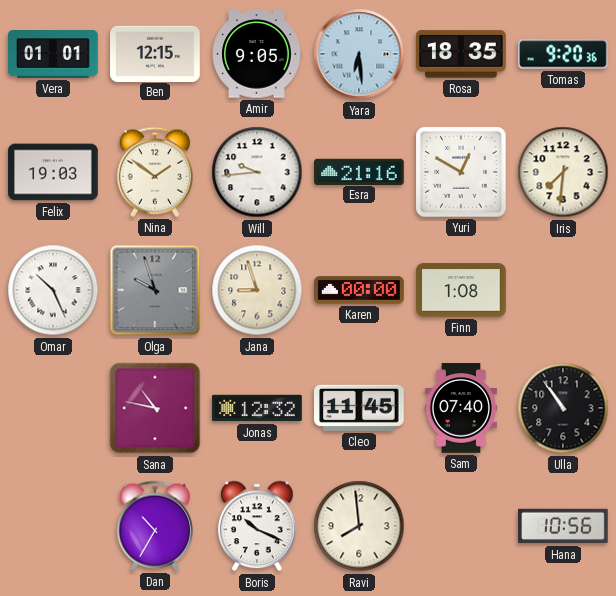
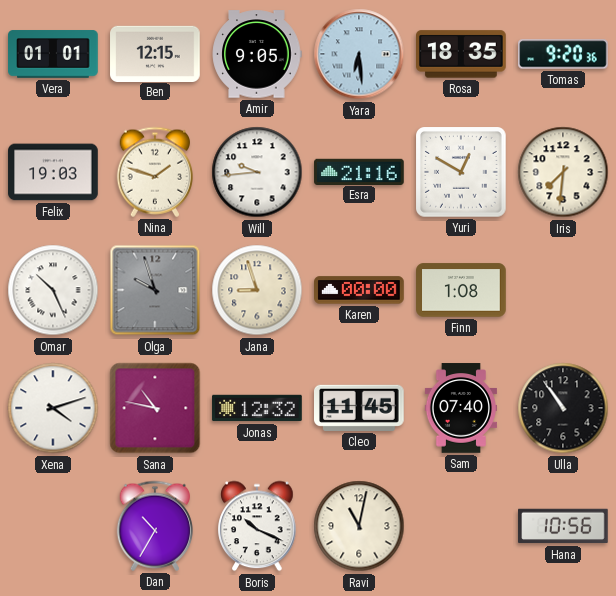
Nina: 1:51 -> 1:48 (154, 172)
Xena: none -> 4:12 (53, 408)
Ravi: 7:59 -> 11:02 (359, 526)
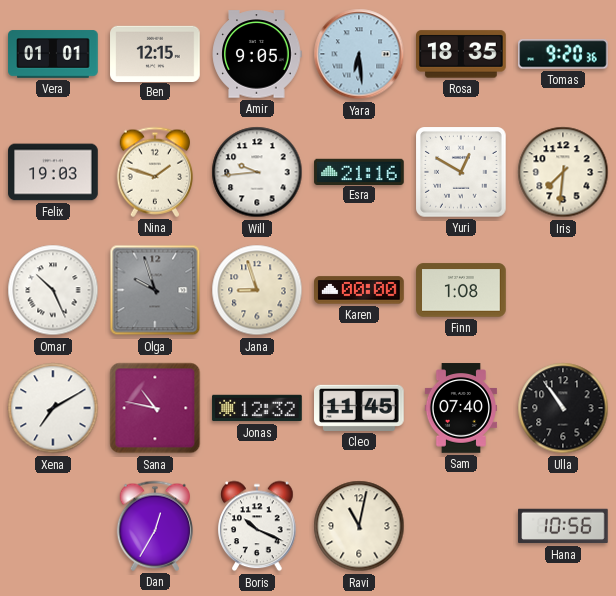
Xena: 4:12 -> 7:10 (53, 408)
Dan: 10:35 -> 12:35 (154, 526)
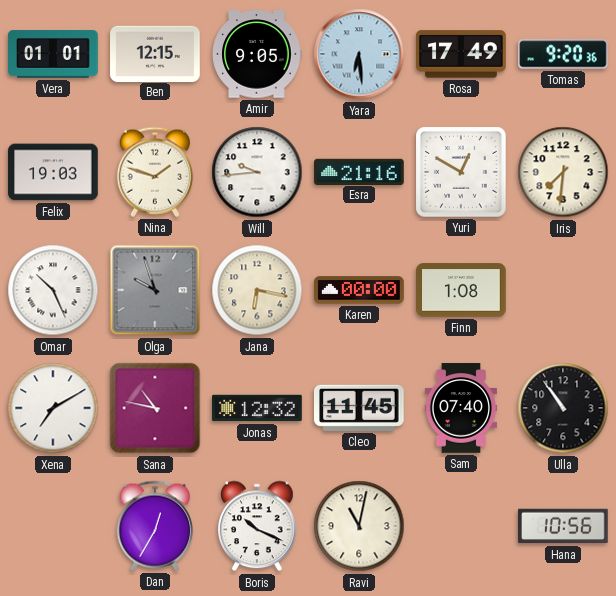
Rosa: 18:35 -> 17:49 (461, 54)
Jana: 8:57 -> 6:17 (257, 290)
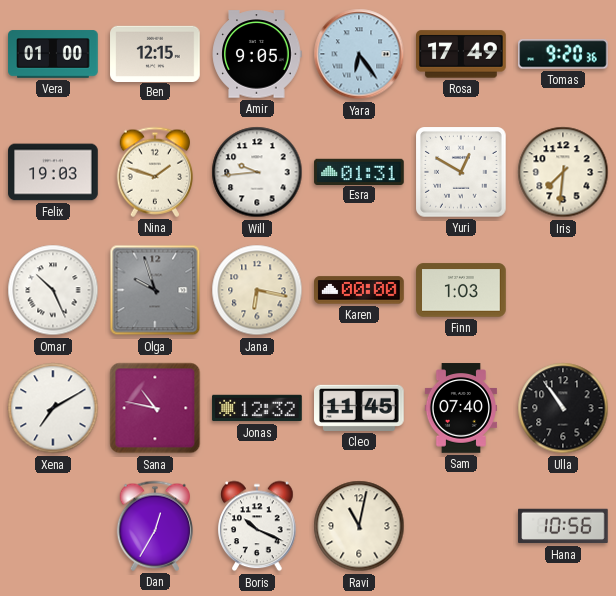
Vera: 01:01 -> 01:00 (53, 54)
Yara: 6:29 -> 6:24 (359, 54)
Esra: 21:16 -> 01:31 (359, 171)
Finn: 1:08 -> 1:03 (461, 290)
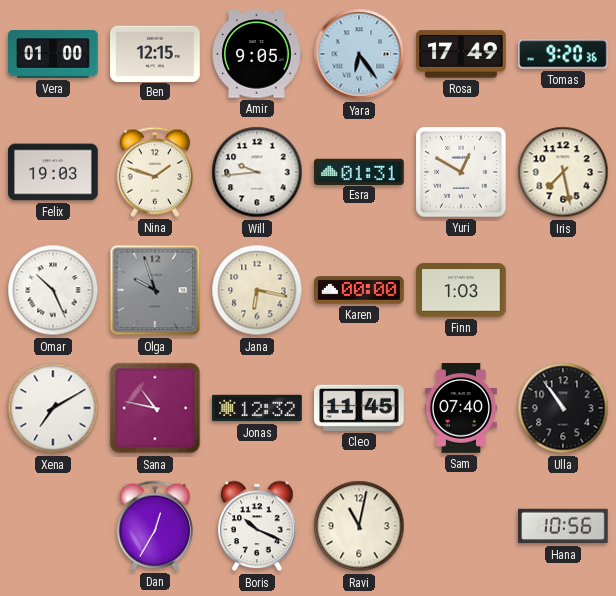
Iris: 7:31 -> 7:28 (563, 172)
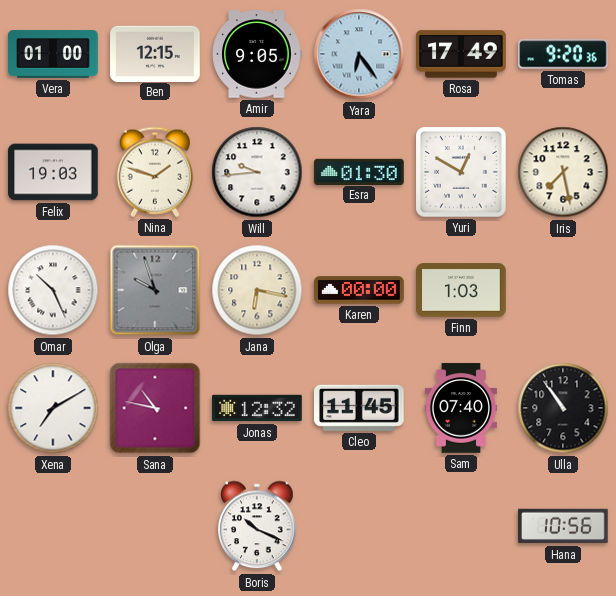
Esra: 01:31 -> 01:30 (359, 171)
Dan: 12:35 -> none (154, 526)
Ravi: 11:02 -> none (359, 526)
